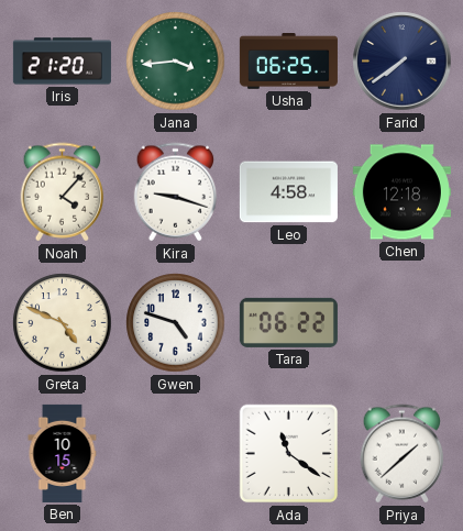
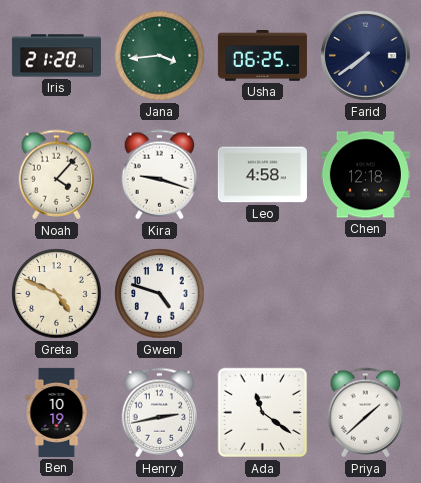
Tara: 06:22 -> none (288, 322)
Ben: 10:15 -> 10:19 (57, 412)
Henry: none -> 2:43 (160, 413)
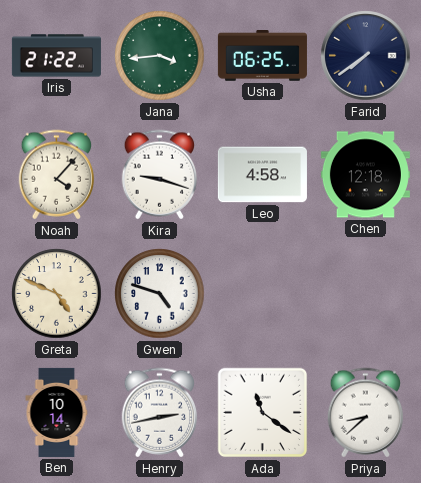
Iris: 21:20 -> 21:22 (56, 56)
Ben: 10:19 -> 10:14 (57, 412)
Priya: 1:38 -> 8:38 (366, 413)
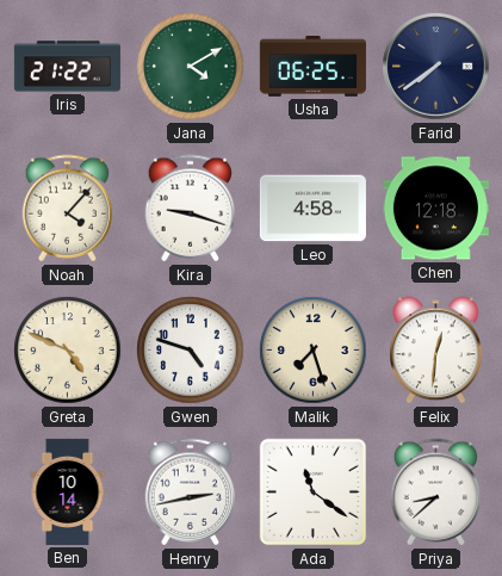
Jana: 3:44 -> 4:10 (191, 67)
Malik: none -> 7:27 (314, 351)
Felix: none -> 12:31 (436, 351)
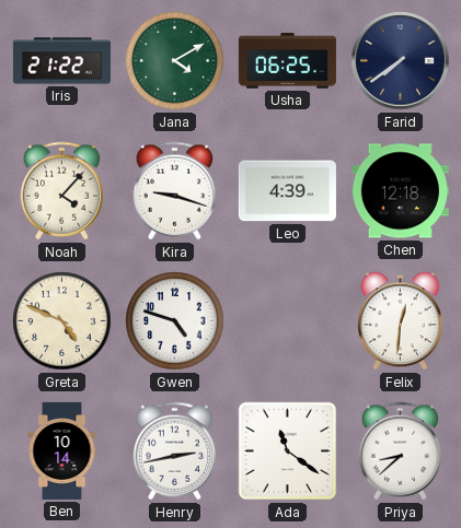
Leo: 4:58 -> 4:39 (287, 191)
Malik: 7:27 -> none (314, 351)
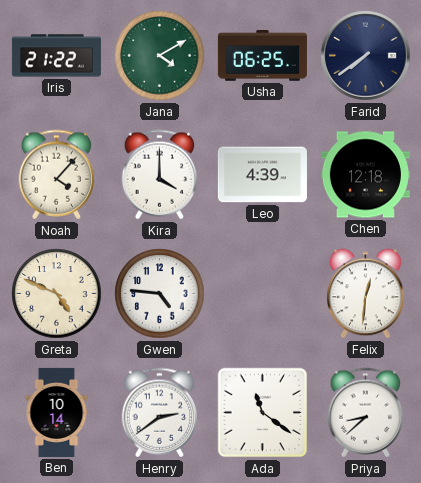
Kira: 9:18 -> 4:00 (160, 175)
Gwen: 4:48 -> 4:46 (160, 294)
Henry: 2:43 -> 2:39 (160, 413)
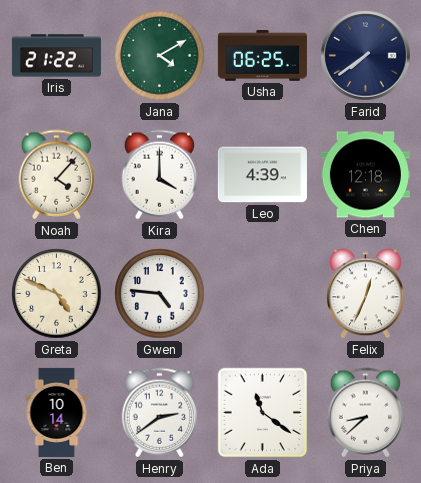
Felix: 12:31 -> 12:34 (366, 294)
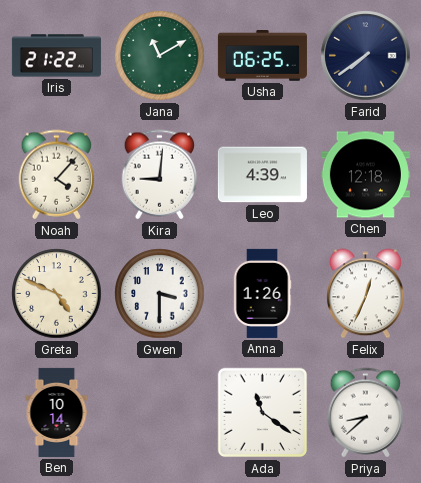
Jana: 4:10 -> 11:10 (160, 56)
Kira: 4:00 -> 9:01 (160, 175)
Gwen: 4:46 -> 3:30 (160, 294)
Anna: none -> 1:26 (262, 293)
Henry: 2:39 -> none (160, 413)
